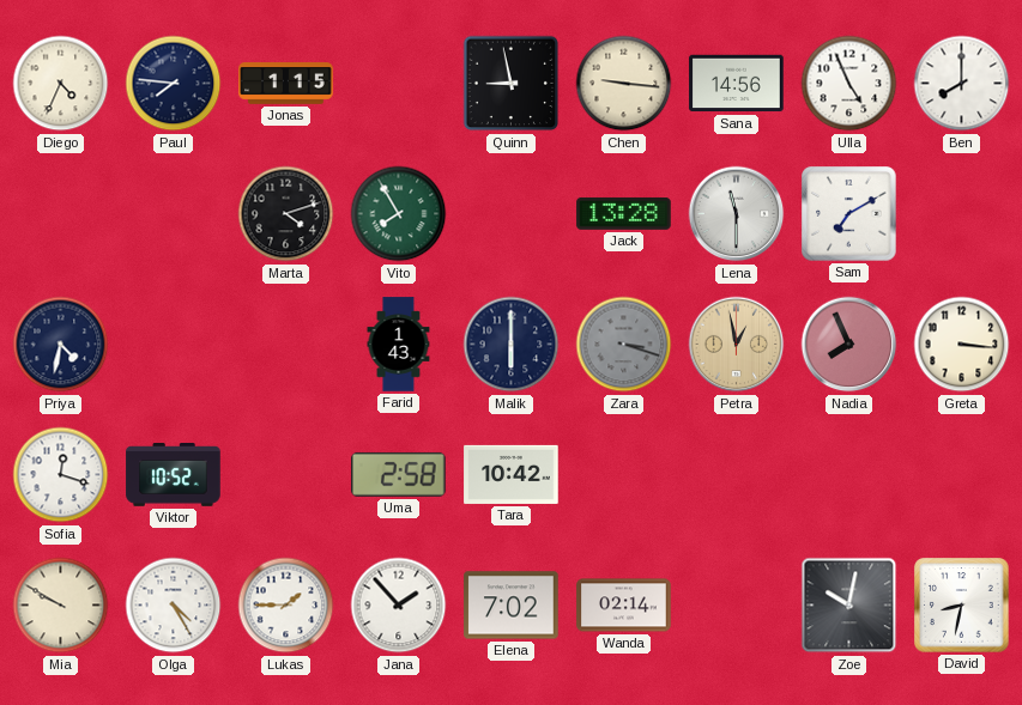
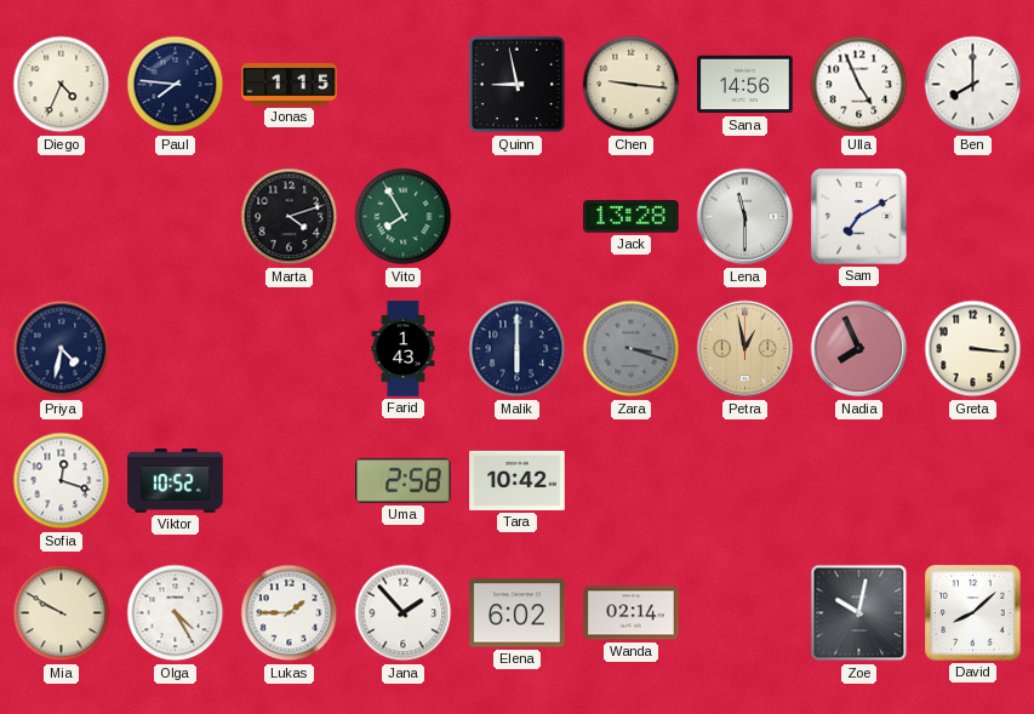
Elena: 7:02 -> 6:02 (518, 613)
David: 8:32 -> 8:08 (973, 613)
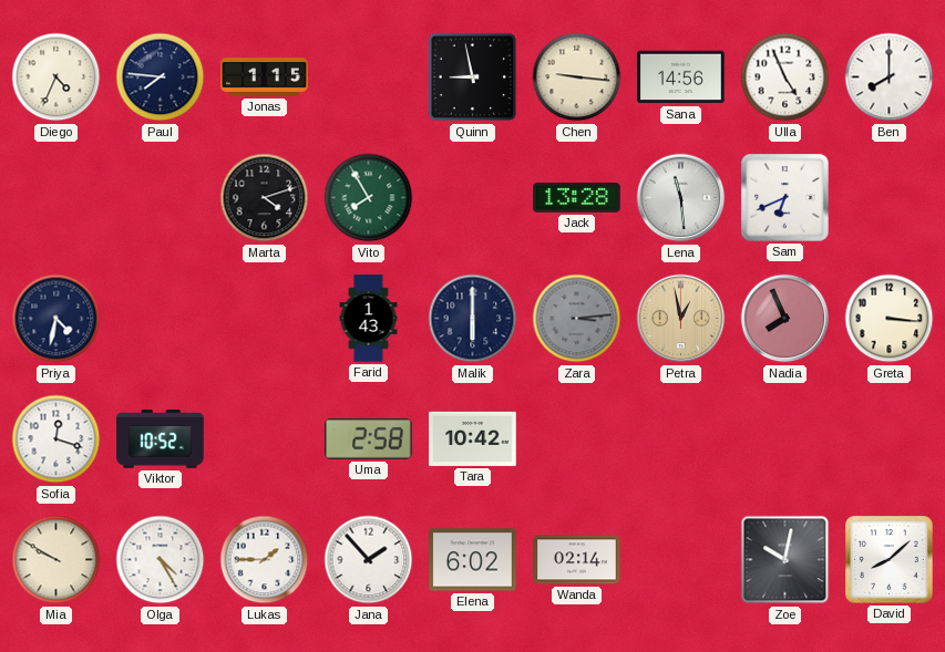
Lena: 11:30 -> 11:29 (681, 198)
Sam: 7:10 -> 6:41 (785, 198)
Zara: 3:18 -> 3:14 (577, 319)
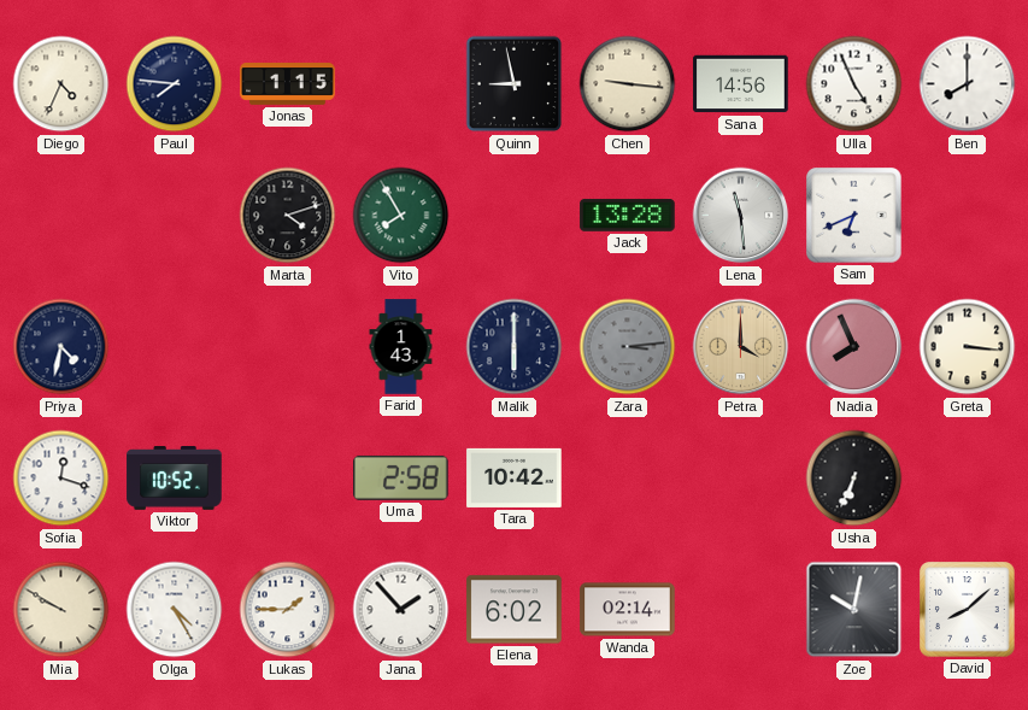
Petra: 12:58 -> 4:00 (741, 347)
Usha: none -> 6:34 (854, 479)
